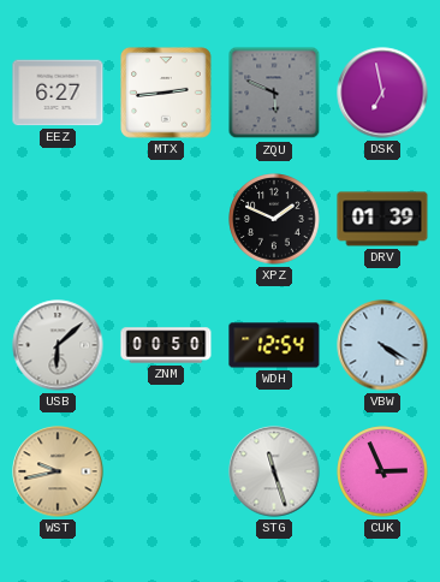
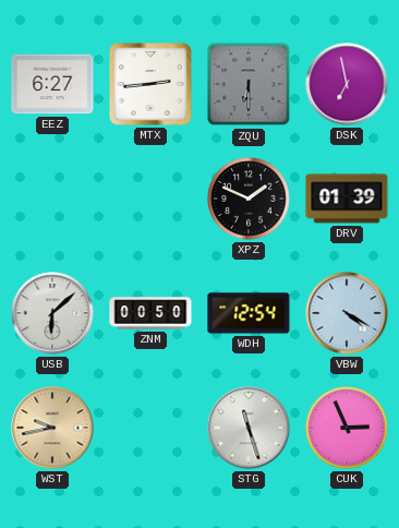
ZQU: 5:49 -> 6:30 (249, 84)
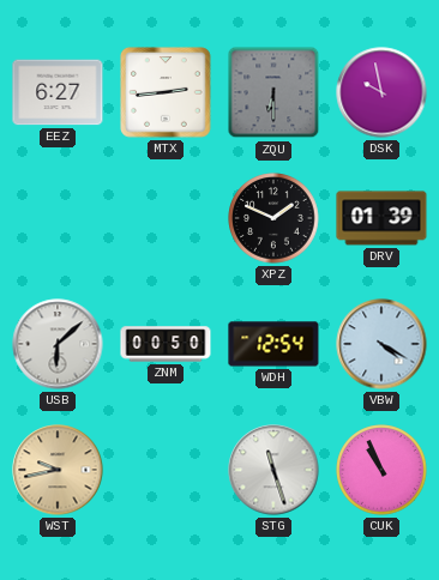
DSK: 6:58 -> 9:58 (381, 92)
CUK: 2:56 -> 10:56 (381, 470)
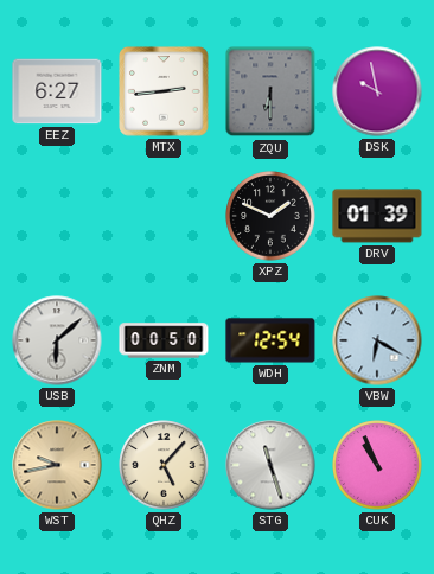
VBW: 4:20 -> 6:20 (377, 340)
QHZ: none -> 5:07 (164, 465)
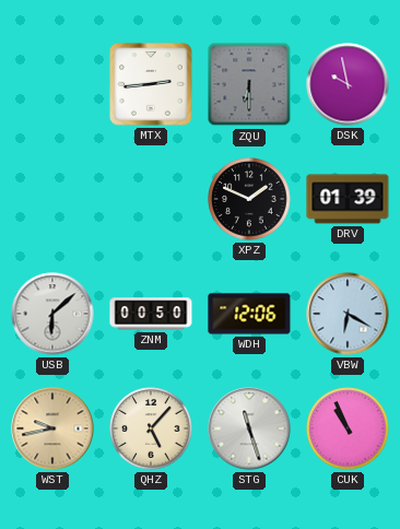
EEZ: 6:27 -> none (57, 91)
WDH: 12:54 -> 12:06 (249, 314)
